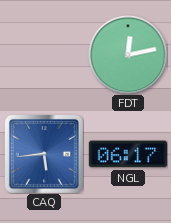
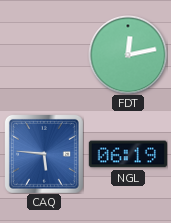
CAQ: 5:44 -> 5:46 (44, 154)
NGL: 06:17 -> 06:19 (127, 154)
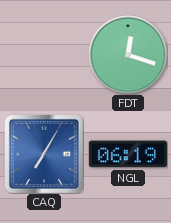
FDT: 12:13 -> 12:18 (128, 55)
CAQ: 5:46 -> 7:05 (44, 154)
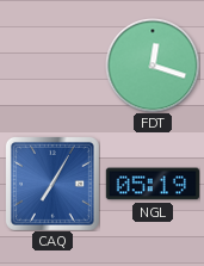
NGL: 06:19 -> 05:19 (152, 184)
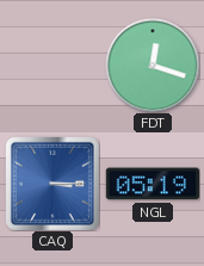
CAQ: 7:05 -> 3:15 (52, 184)
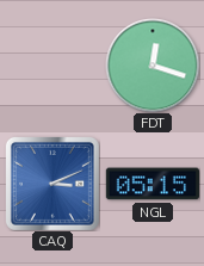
CAQ: 3:15 -> 3:11 (52, 184)
NGL: 05:19 -> 05:15 (152, 184)
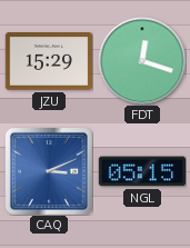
JZU: none -> 15:29 (48, 62)
